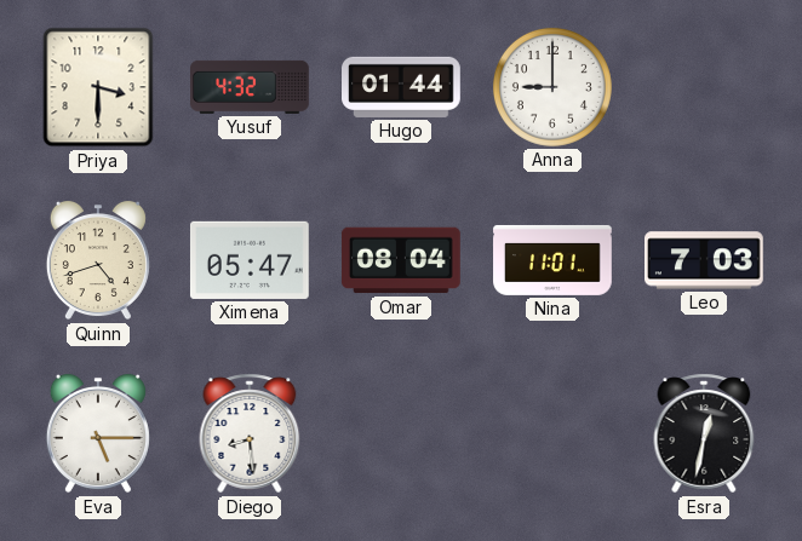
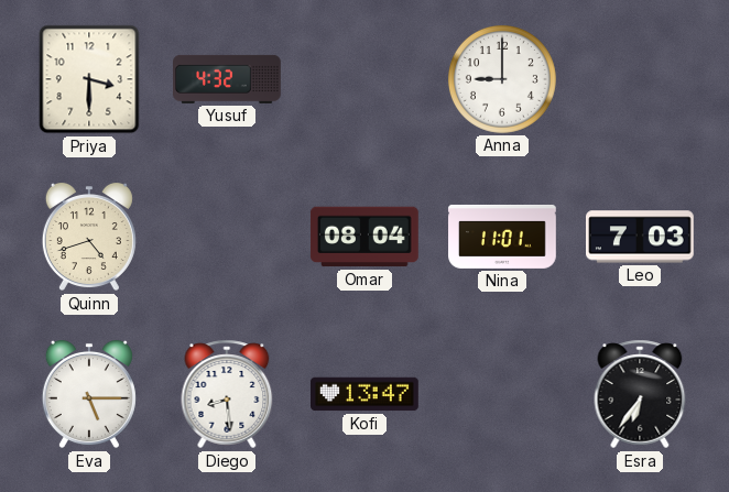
Hugo: 01:44 -> none (402, 87)
Ximena: 05:47 -> none (250, 260)
Kofi: none -> 13:47 (366, 394)
Esra: 12:32 -> 6:36 (640, 394)
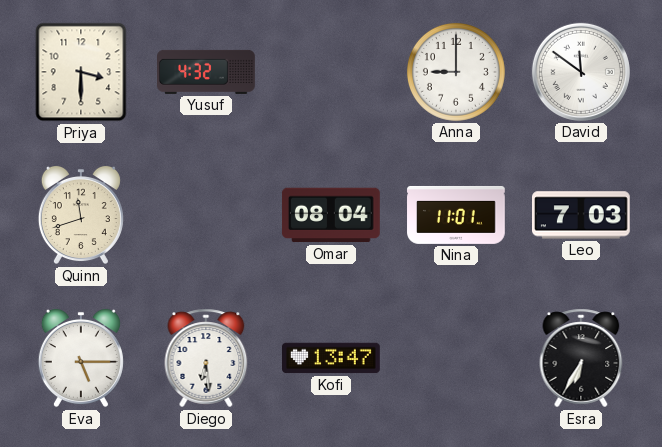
David: none -> 11:51 (581, 72)
Quinn: 4:42 -> 11:42 (81, 215)
Diego: 8:29 -> 6:29 (206, 358)
Esra: 6:36 -> 6:35 (581, 358)
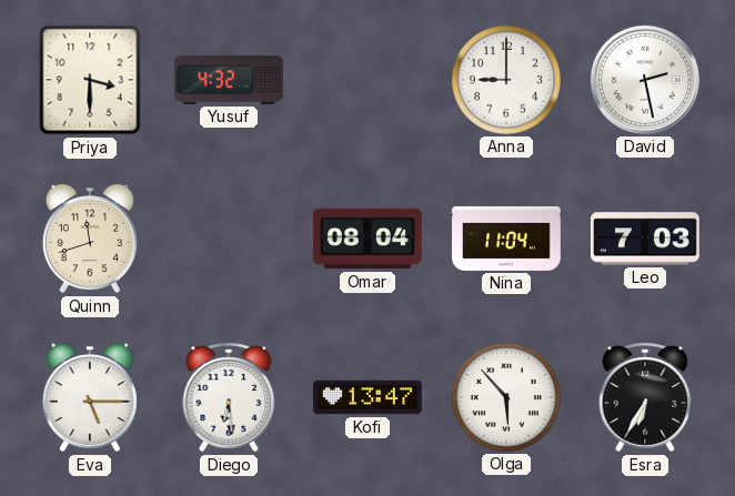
David: 11:51 -> 2:28 (645, 80)
Nina: 11:01 -> 11:04 (506, 239)
Olga: none -> 5:53 (506, 397)
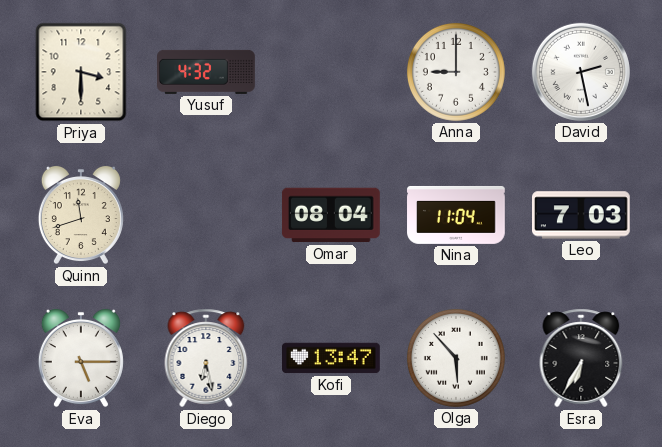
Diego: 6:29 -> 6:28 (206, 358)
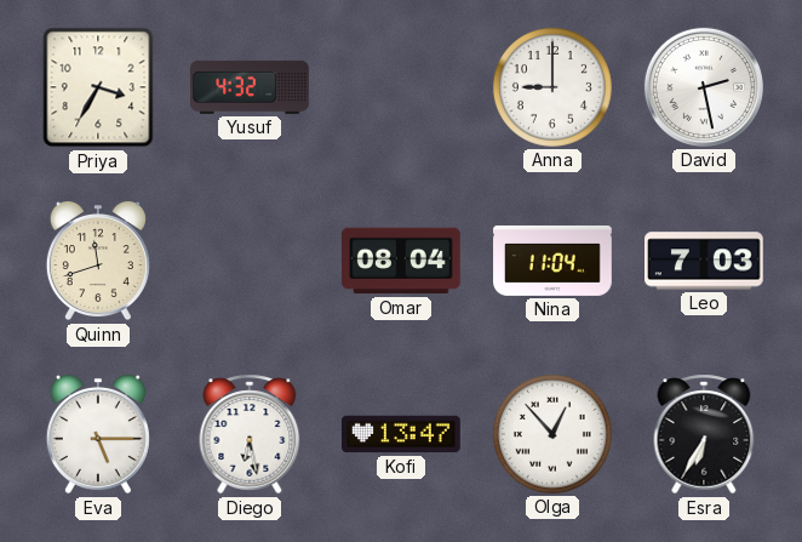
Priya: 3:30 -> 3:35 (98, 87)
Olga: 5:53 -> 12:53 (552, 434)
